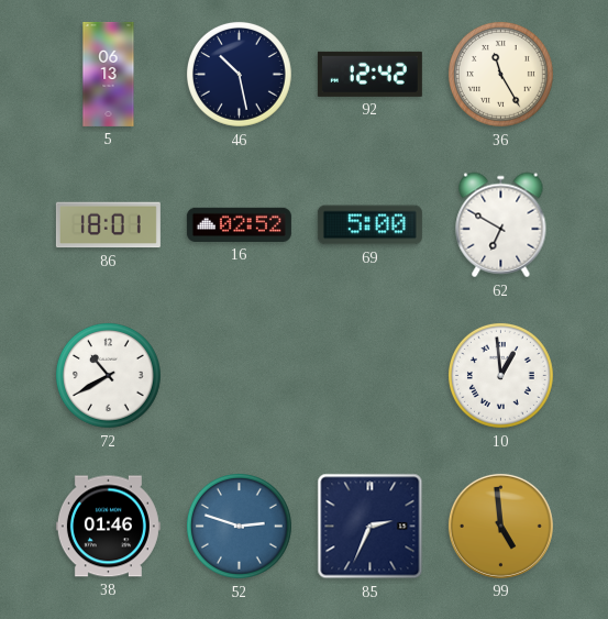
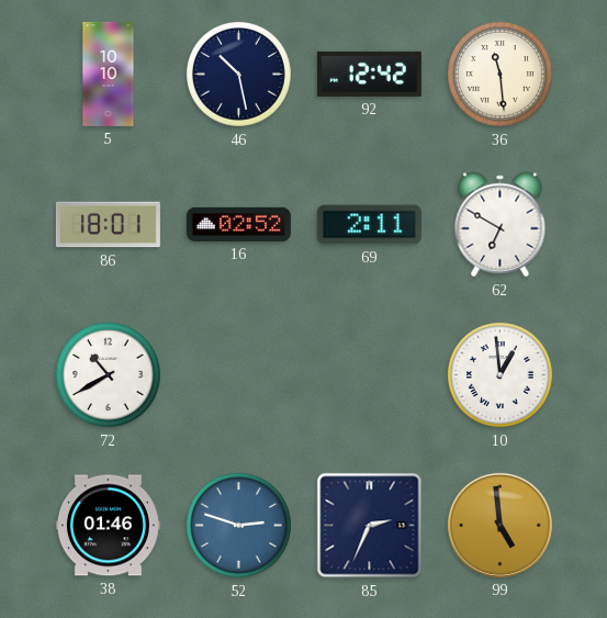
5: 06:13 -> 10:10 (109, 74)
36: 11:25 -> 11:29 (499, 74)
69: 5:00 -> 2:11 (369, 225)
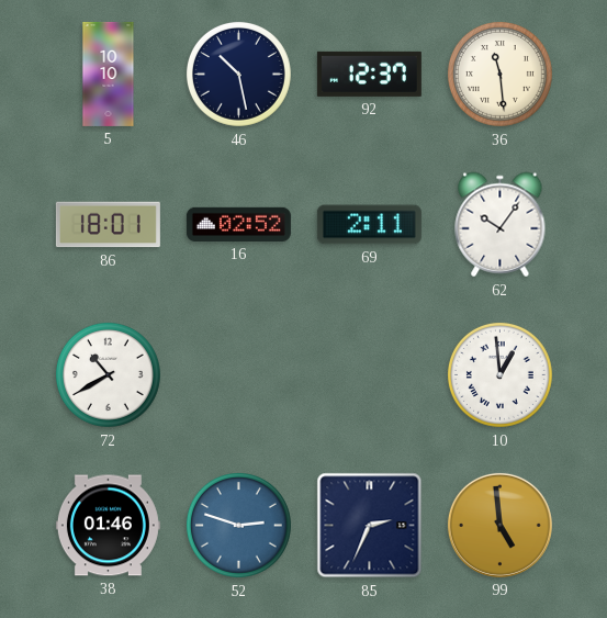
92: 12:42 -> 12:37 (369, 74)
62: 6:50 -> 10:06 (501, 225)
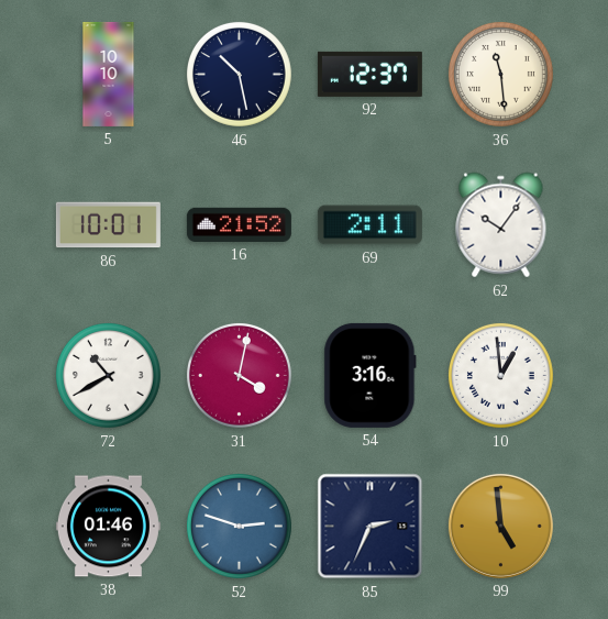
86: 18:01 -> 10:01 (108, 225)
16: 02:52 -> 21:52 (239, 224)
31: none -> 4:02 (239, 375)
54: none -> 3:16 (371, 375)
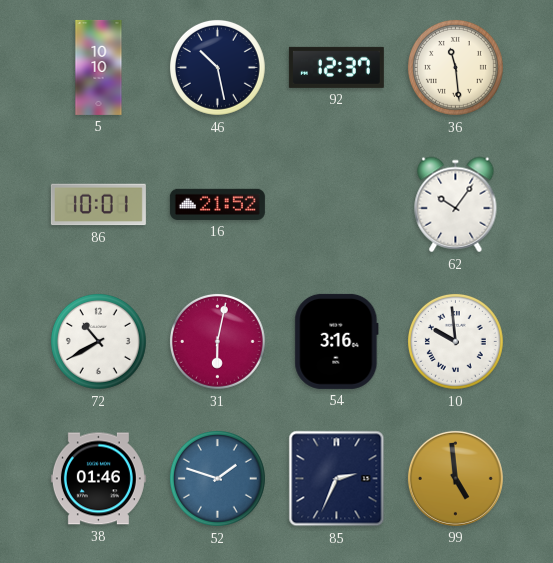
69: 2:11 -> none (369, 225)
31: 4:02 -> 6:02 (217, 341)
10: 12:59 -> 9:59 (455, 341)
52: 2:48 -> 1:48 (217, 478)
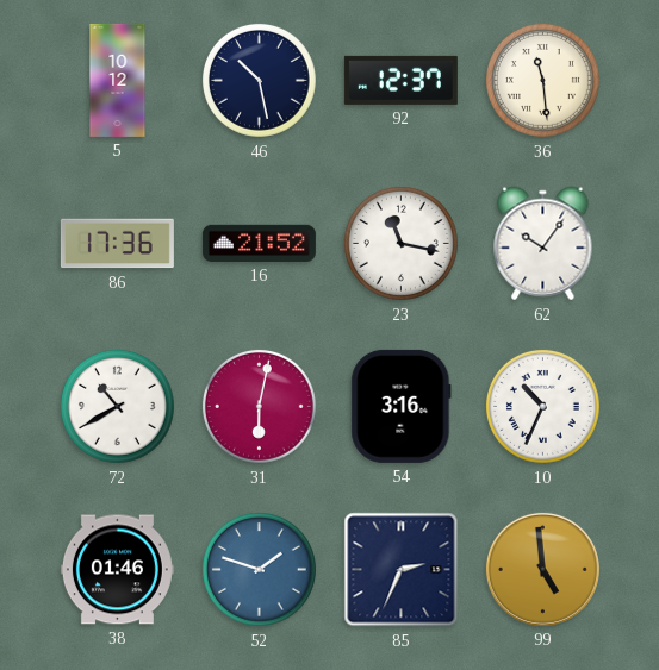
5: 10:10 -> 10:12 (118, 80)
86: 10:01 -> 17:36 (117, 244)
23: none -> 11:17 (400, 243)
10: 9:59 -> 10:34 (542, 406)
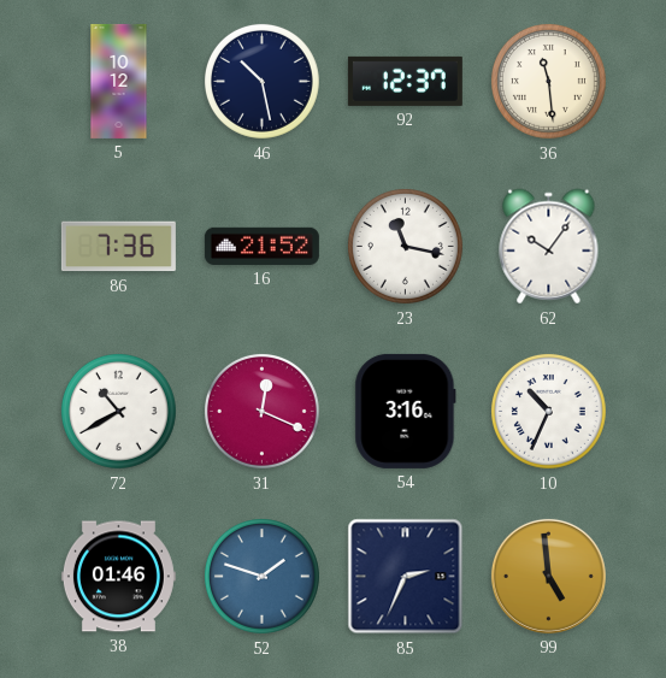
86: 17:36 -> 7:36 (118, 247)
31: 6:02 -> 12:19 (261, 411)
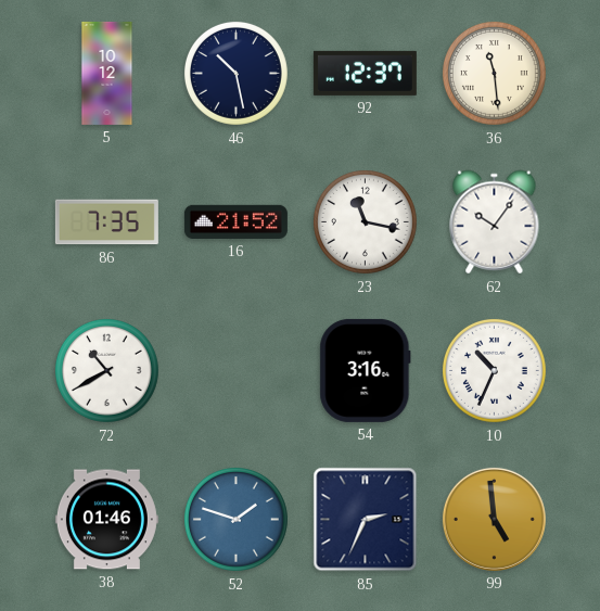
86: 7:36 -> 7:35 (106, 222)
31: 12:19 -> none (261, 411)
